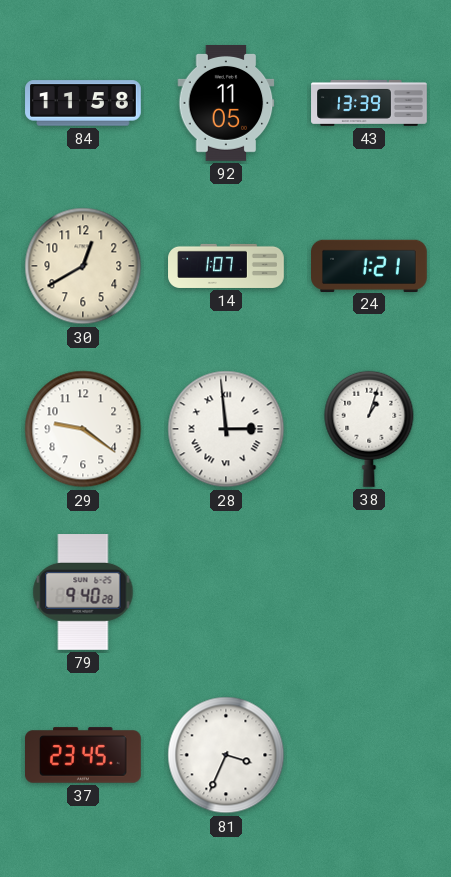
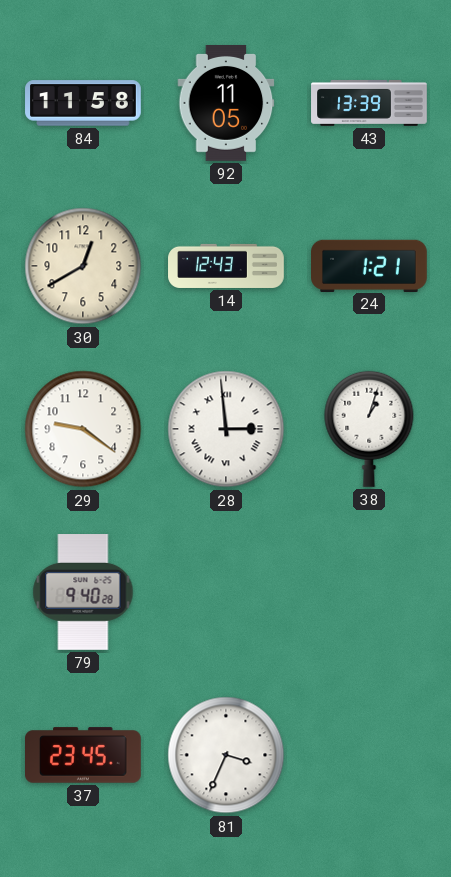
14: 1:07 -> 12:43 (226, 266)
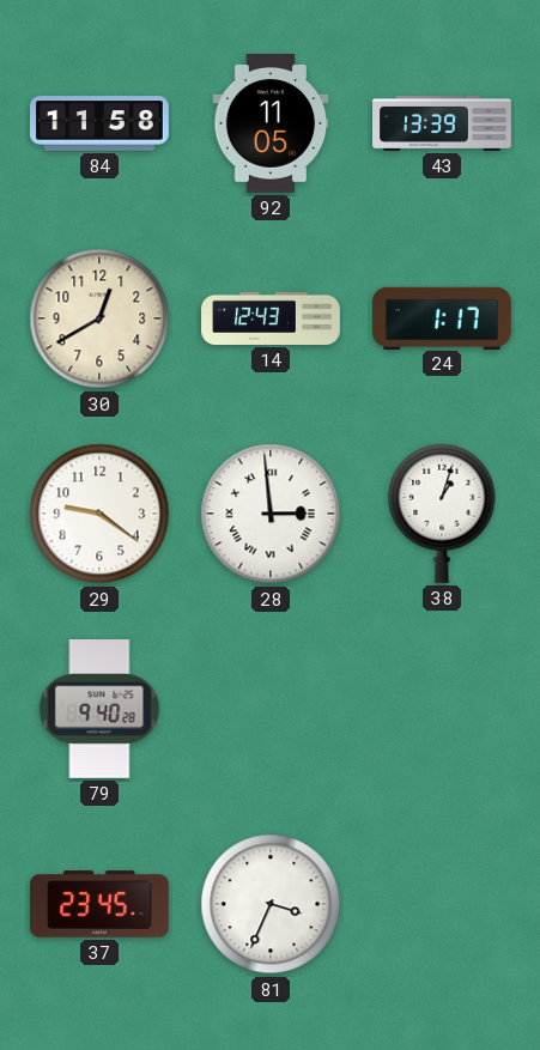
24: 1:21 -> 1:17 (443, 317)
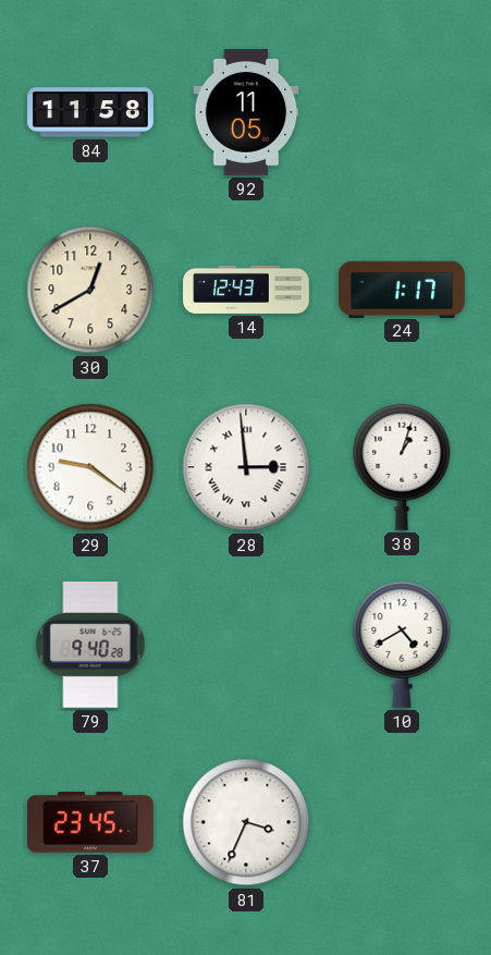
43: 13:39 -> none (442, 123)
10: none -> 4:40 (402, 645)
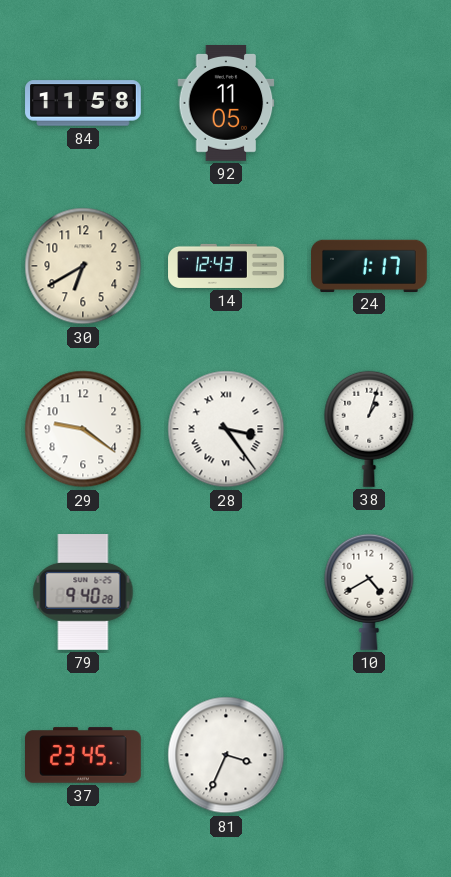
30: 12:40 -> 6:40 (83, 266)
28: 2:59 -> 3:24 (226, 429)
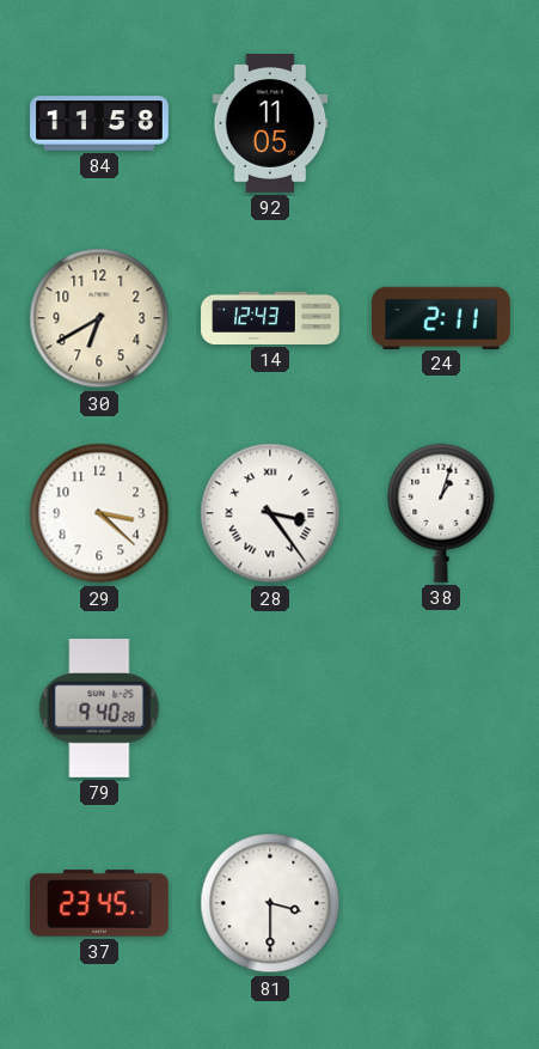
24: 1:17 -> 2:11 (442, 317)
29: 9:21 -> 3:22 (99, 513)
10: 4:40 -> none (369, 592)
81: 3:34 -> 3:30 (270, 903)
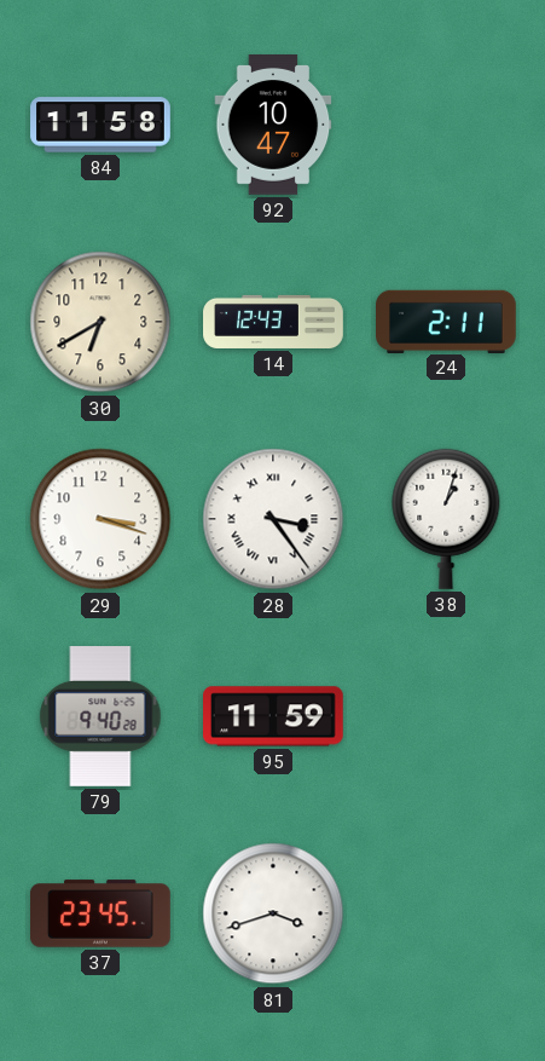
92: 11:05 -> 10:47 (273, 126)
29: 3:22 -> 3:18 (100, 519)
95: none -> 11:59 (274, 716)
81: 3:30 -> 3:42 (273, 913)
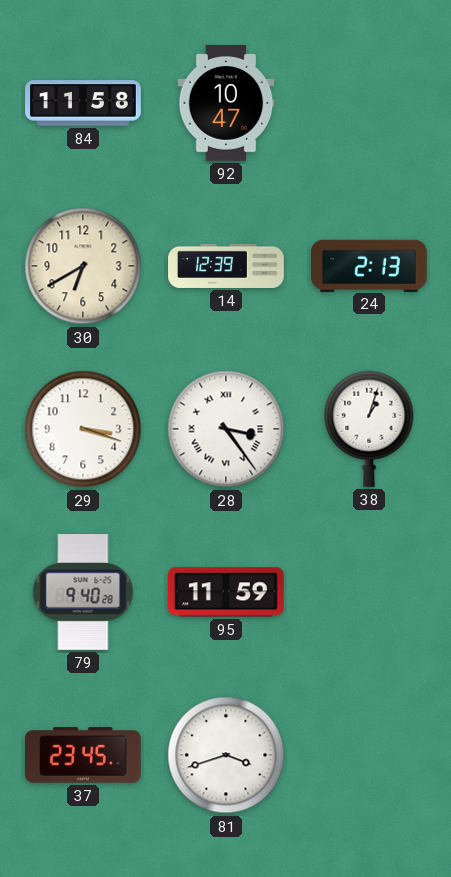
14: 12:43 -> 12:39 (226, 266)
24: 2:11 -> 2:13 (370, 265)
